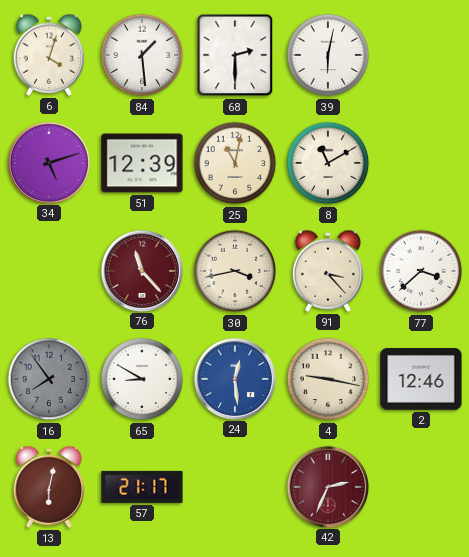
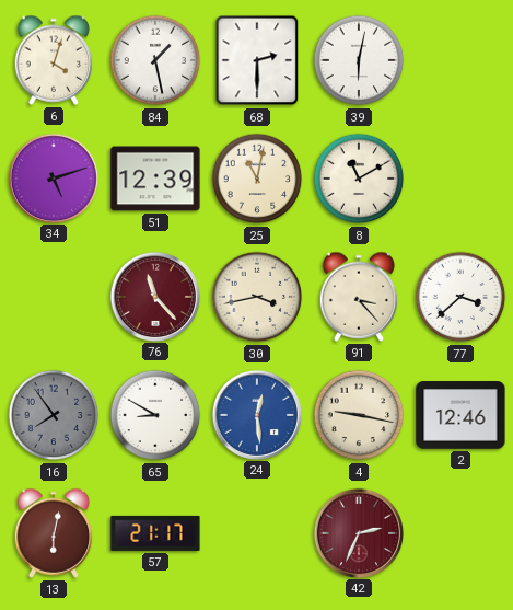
84: 1:29 -> 1:28 (155, 60)
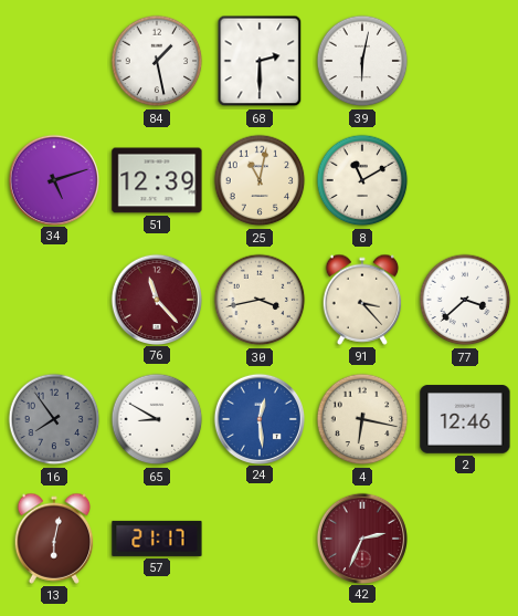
6: 4:03 -> none (54, 60)
4: 9:17 -> 6:17 (362, 419)
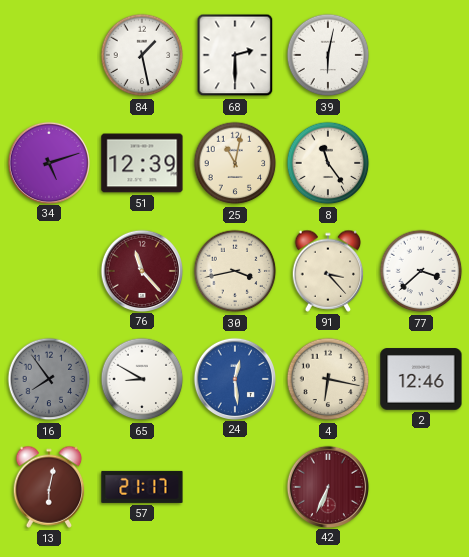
8: 11:10 -> 11:24 (328, 163)
42: 2:34 -> 6:34 (327, 486)
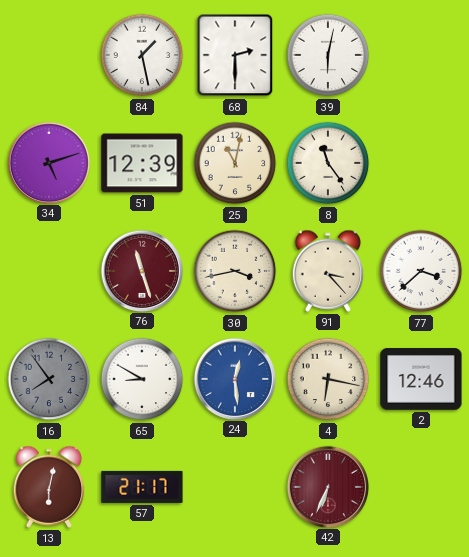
76: 11:23 -> 11:27 (141, 270)
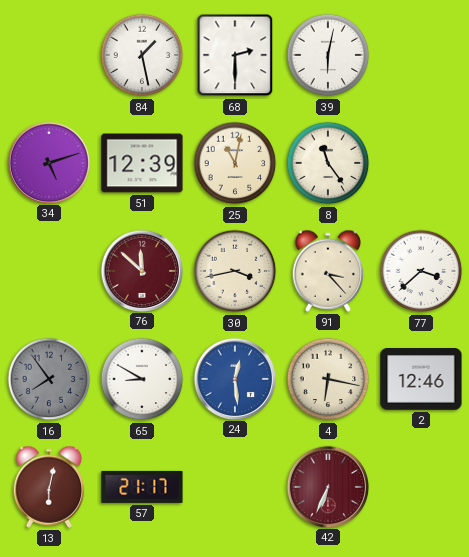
76: 11:27 -> 11:52 (141, 270)
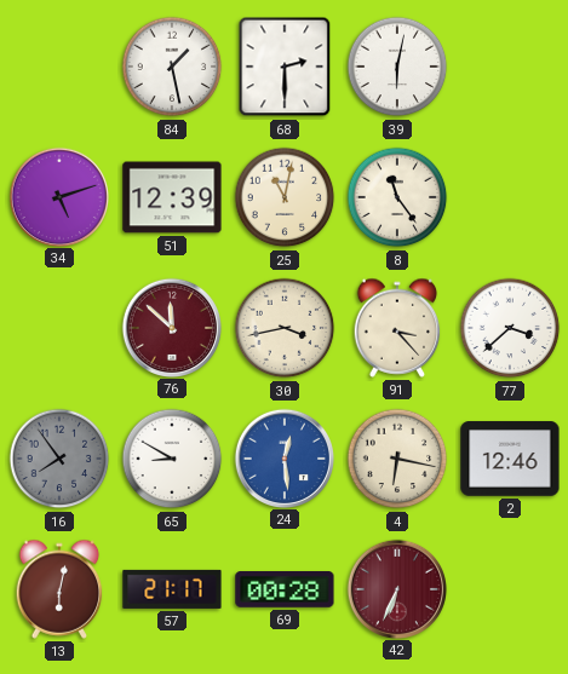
69: none -> 00:28 (285, 591)
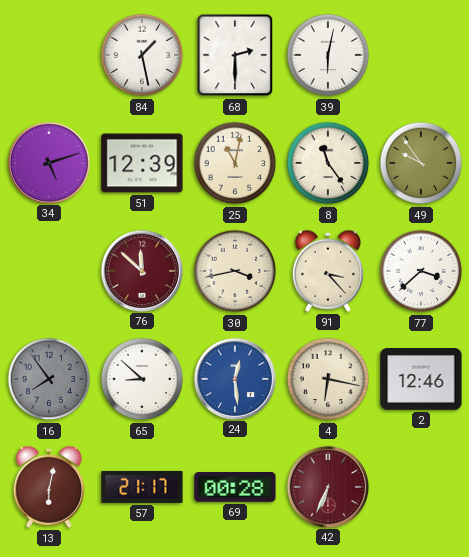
49: none -> 9:54 (421, 163)
65: 8:50 -> 8:52 (142, 379)
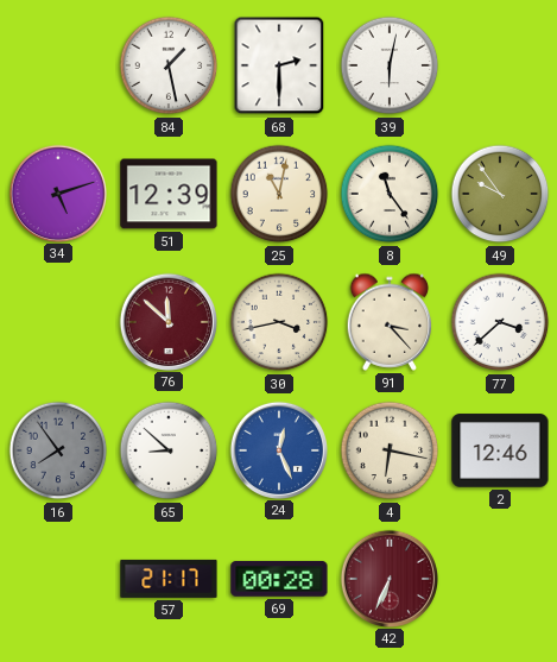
24: 12:29 -> 12:26 (278, 449)
13: 6:02 -> none (49, 487)
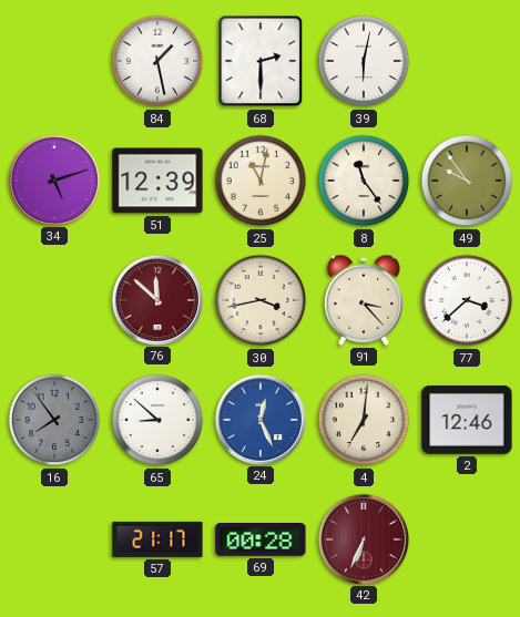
4: 6:17 -> 7:01 (364, 420)
